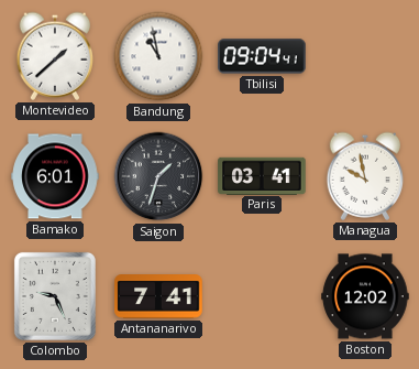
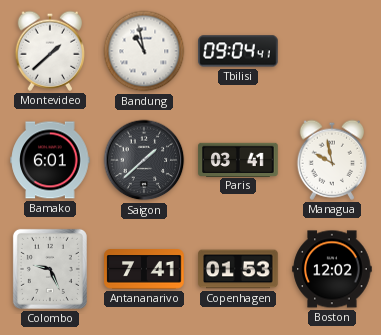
Saigon: 1:33 -> 1:38 (144, 160)
Copenhagen: none -> 01:53 (238, 269)
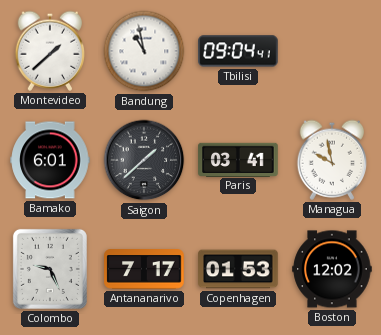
Antananarivo: 7:41 -> 7:17 (144, 269)
